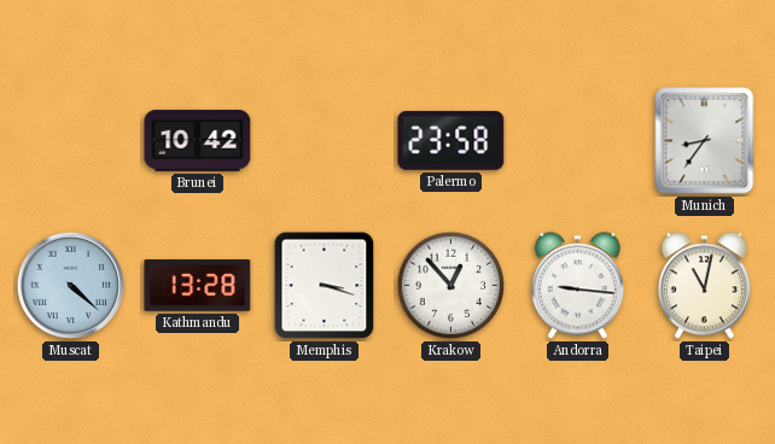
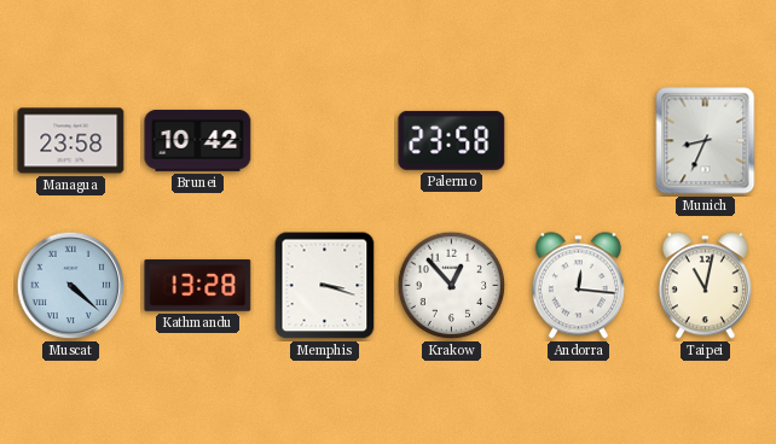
Managua: none -> 23:58 (71, 141)
Munich: 8:36 -> 8:34 (706, 141)
Andorra: 9:16 -> 12:16 (578, 286)
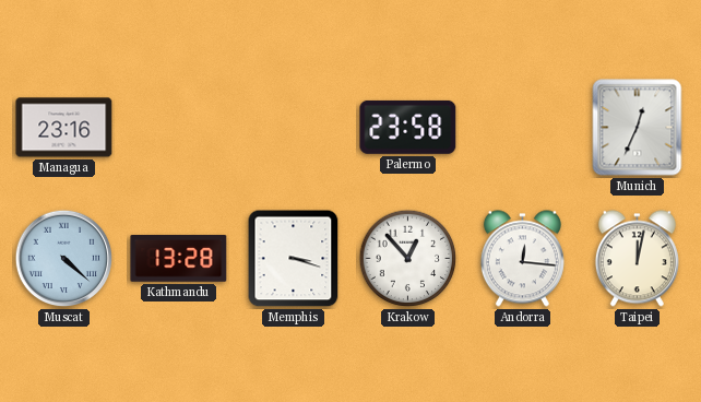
Managua: 23:58 -> 23:16 (64, 128)
Brunei: 10:42 -> none (198, 140)
Munich: 8:34 -> 12:34 (638, 128)
Taipei: 11:02 -> 12:02 (637, 259)
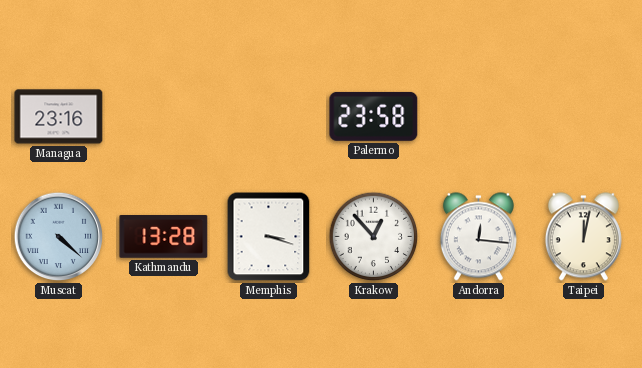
Munich: 12:34 -> none (638, 128)
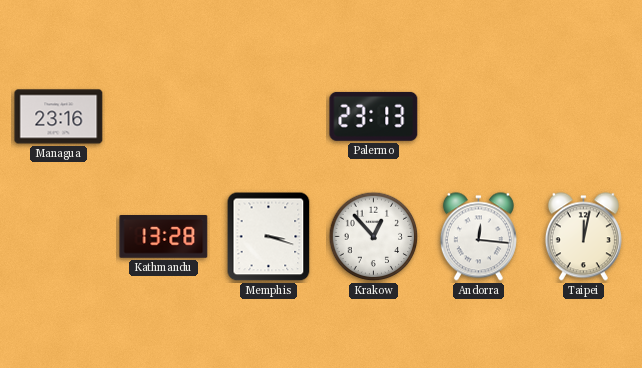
Palermo: 23:58 -> 23:13 (374, 116)
Muscat: 4:22 -> none (59, 237)
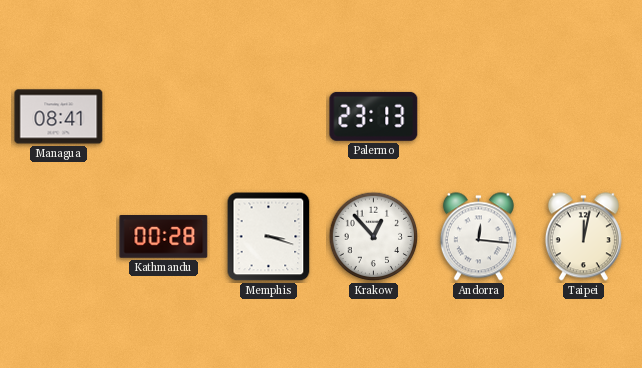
Managua: 23:16 -> 08:41 (59, 117)
Kathmandu: 13:28 -> 00:28 (164, 237)
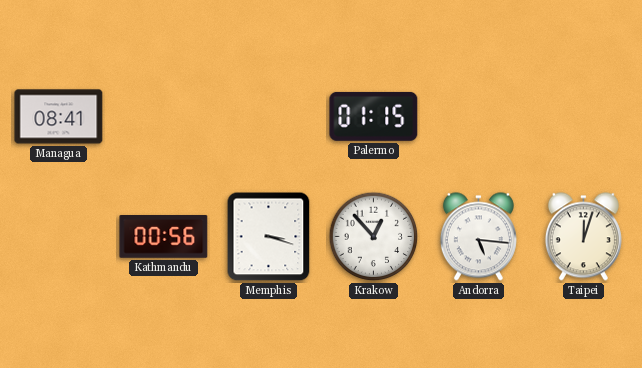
Palermo: 23:13 -> 01:15 (374, 116)
Kathmandu: 00:28 -> 00:56 (164, 237)
Andorra: 12:16 -> 5:16 (478, 237)
Taipei: 12:02 -> 12:03 (583, 237)
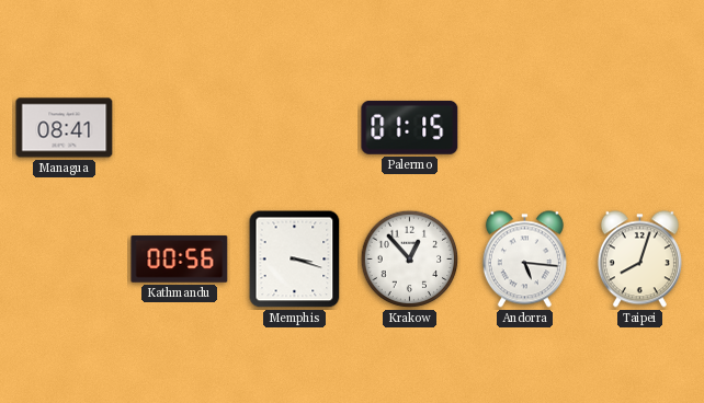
Taipei: 12:03 -> 8:03 (639, 260)
